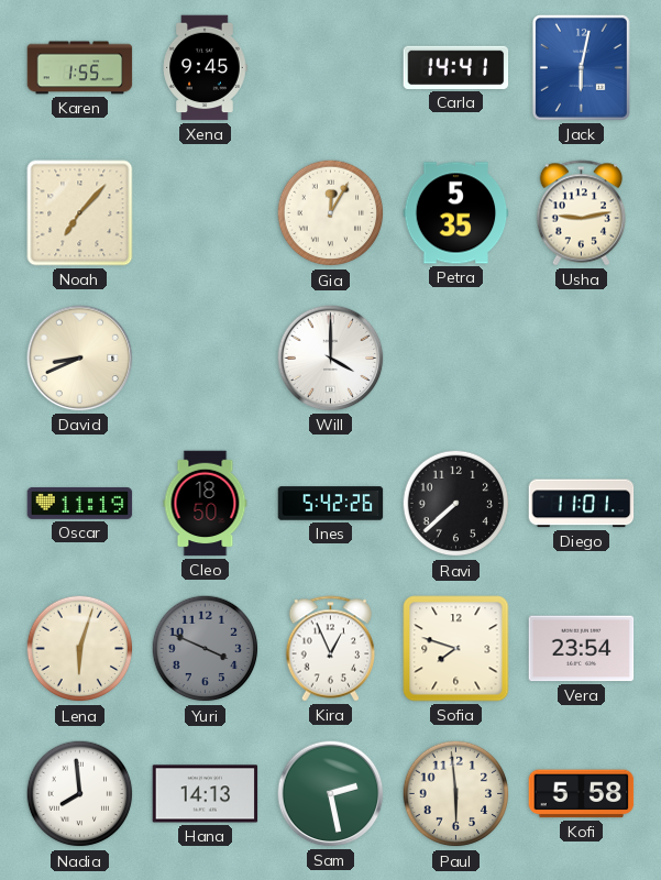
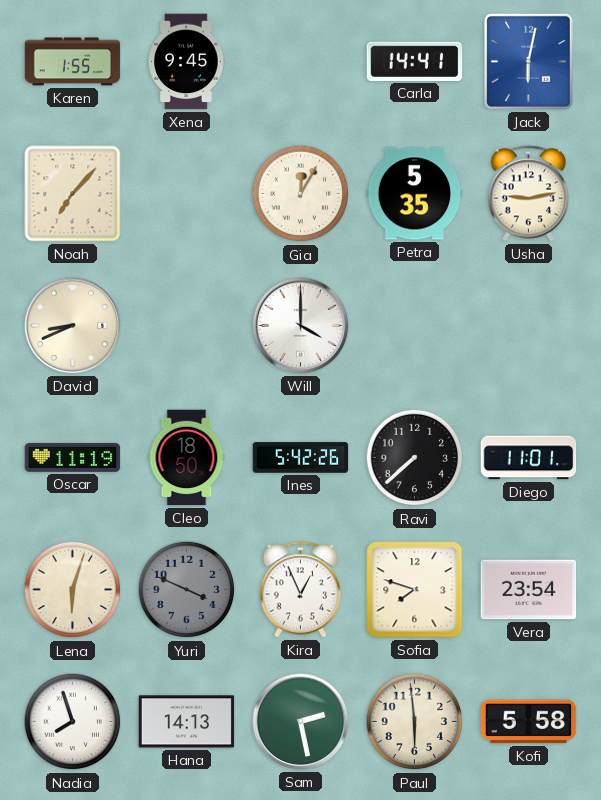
Nadia: 7:59 -> 7:57 (73, 722)
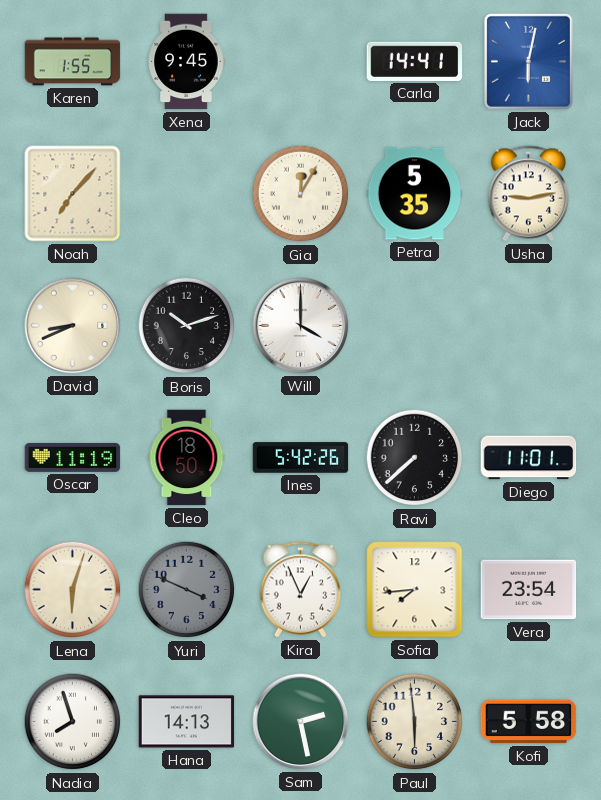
Boris: none -> 10:12 (187, 326)
Sofia: 7:48 -> 7:44 (415, 590)
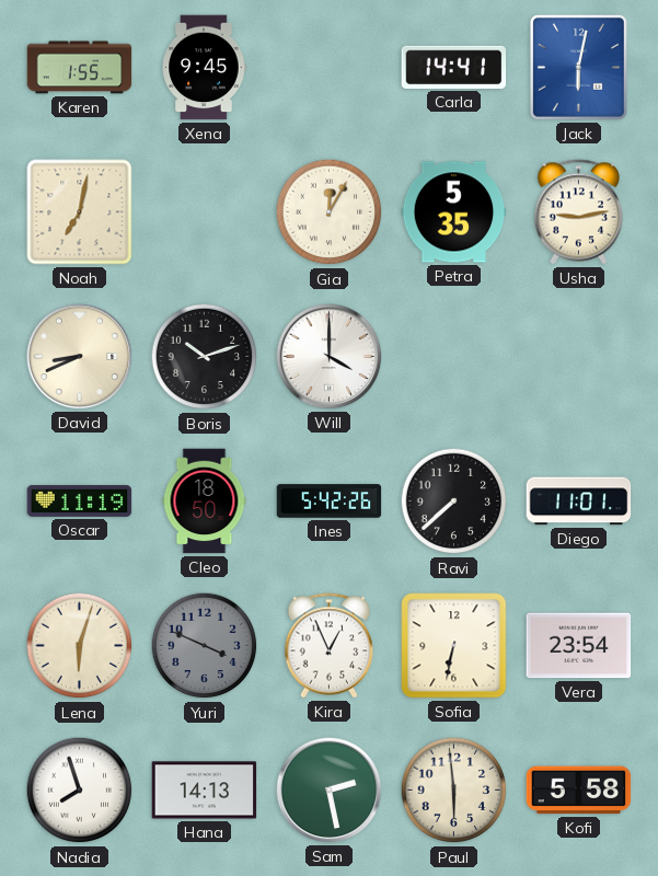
Noah: 7:07 -> 7:02 (80, 212)
Sofia: 7:44 -> 6:32 (454, 646)
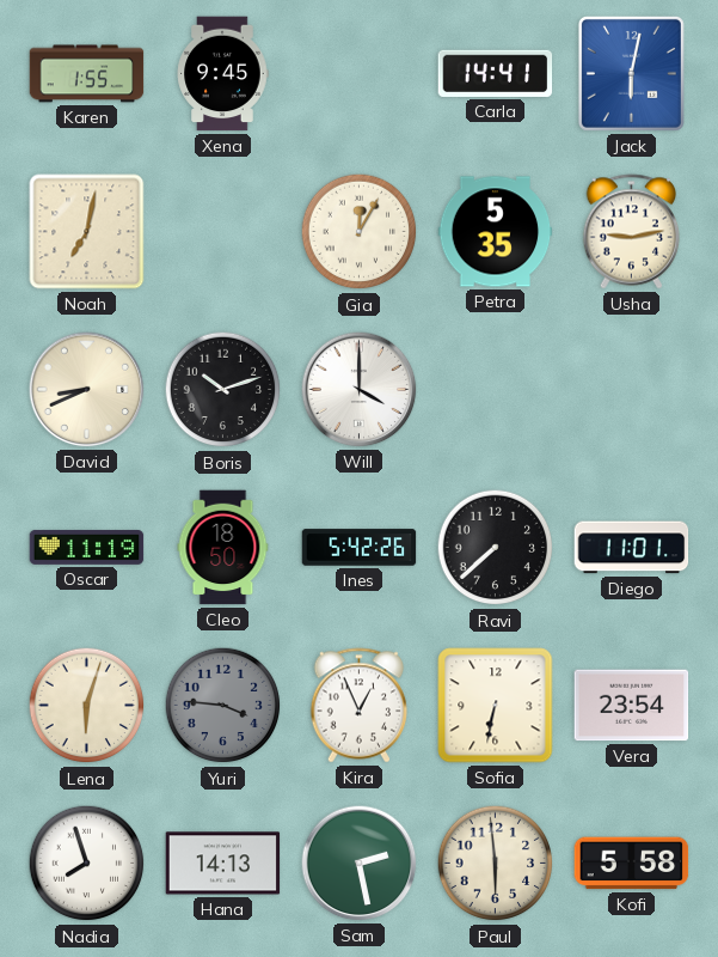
Yuri: 3:49 -> 3:46 (223, 706)
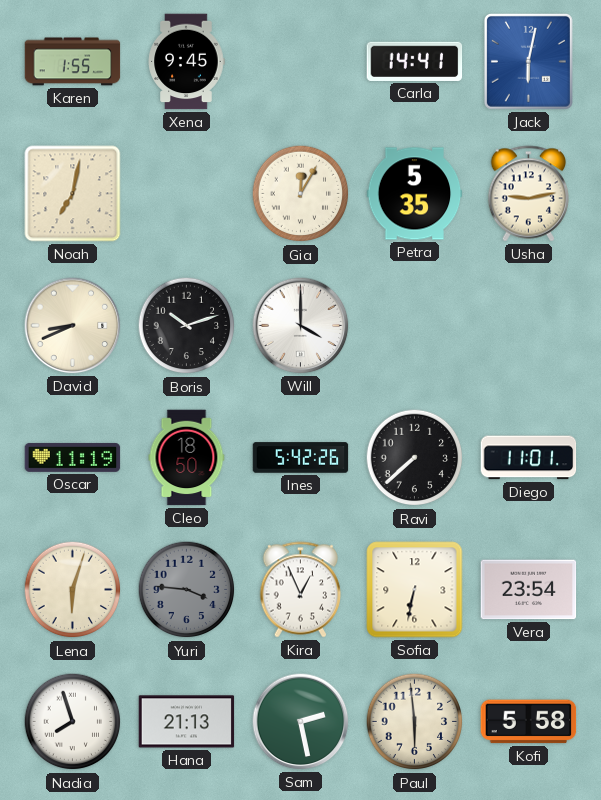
Hana: 14:13 -> 21:13 (187, 722)
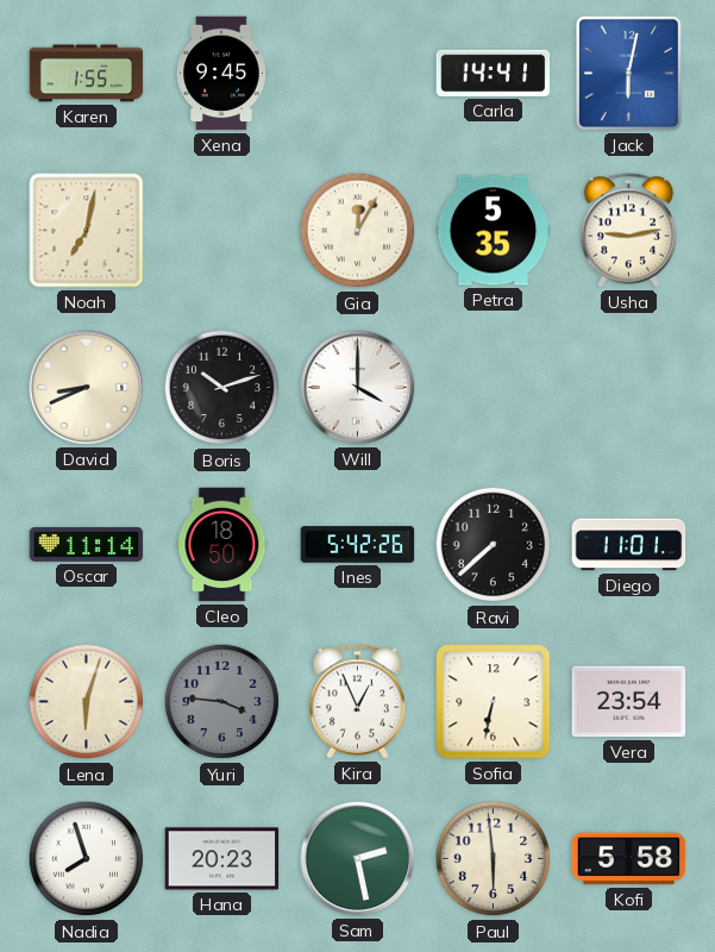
Oscar: 11:19 -> 11:14 (87, 544)
Hana: 21:13 -> 20:23 (222, 859)
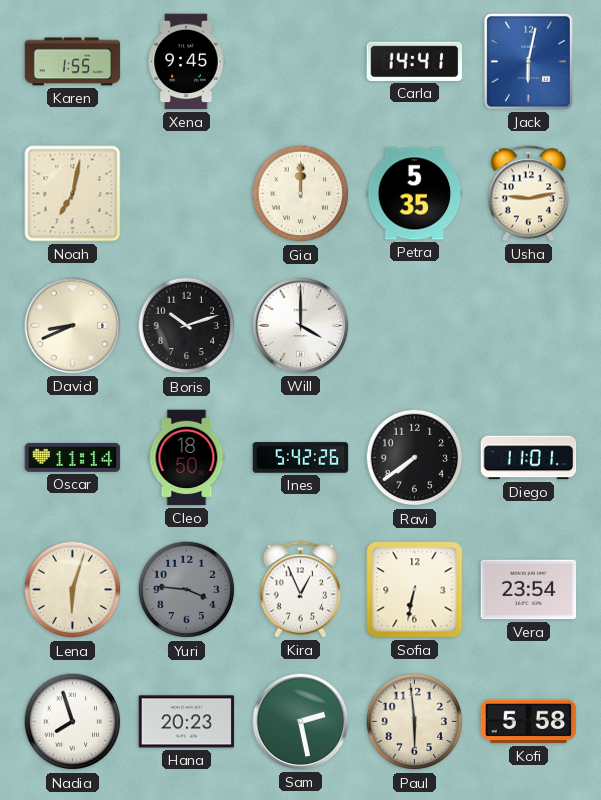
Gia: 12:05 -> 12:00 (301, 194)
Ravi: 7:38 -> 7:39 (415, 458)
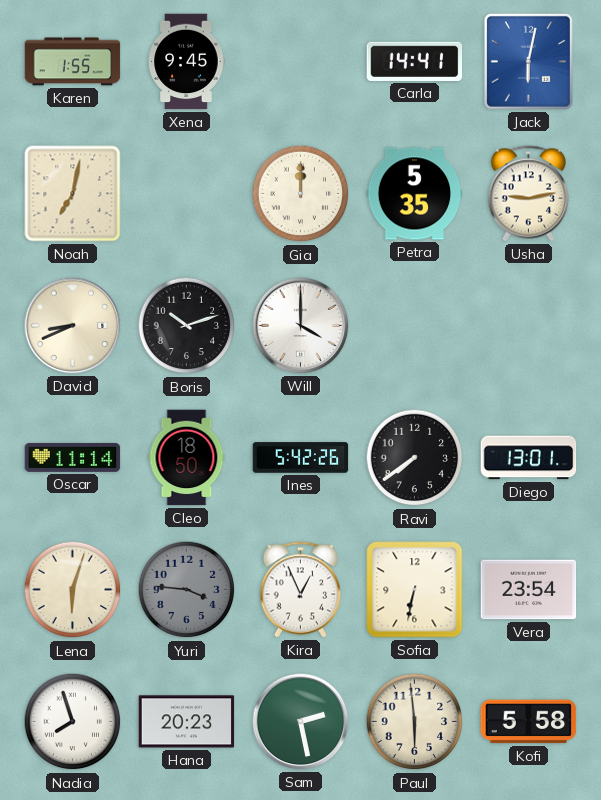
Diego: 11:01 -> 13:01 (529, 458)
